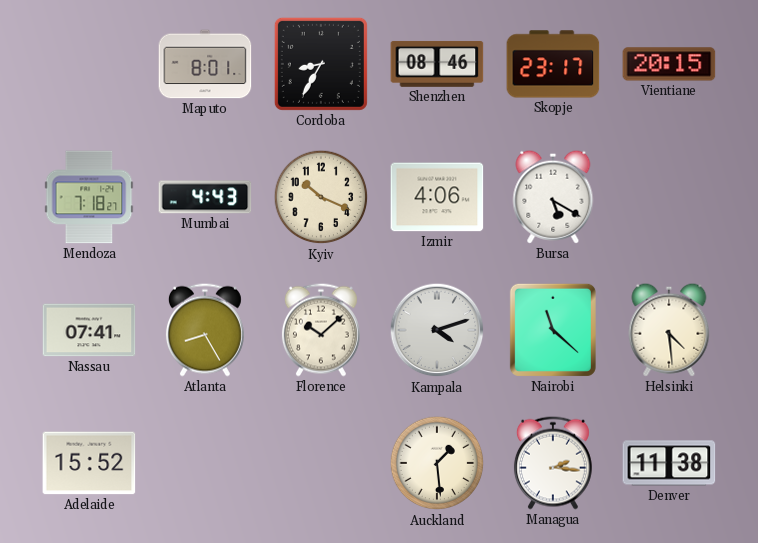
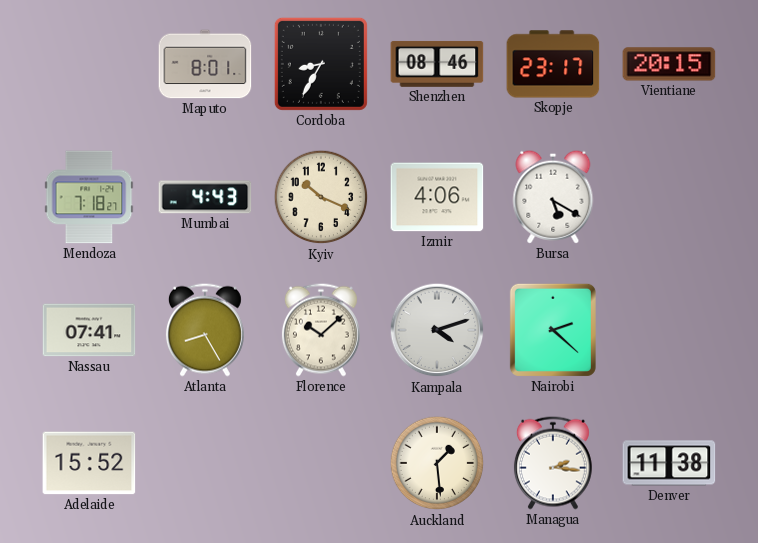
Nairobi: 11:22 -> 2:22 (553, 330)
Helsinki: 4:29 -> none (669, 330)
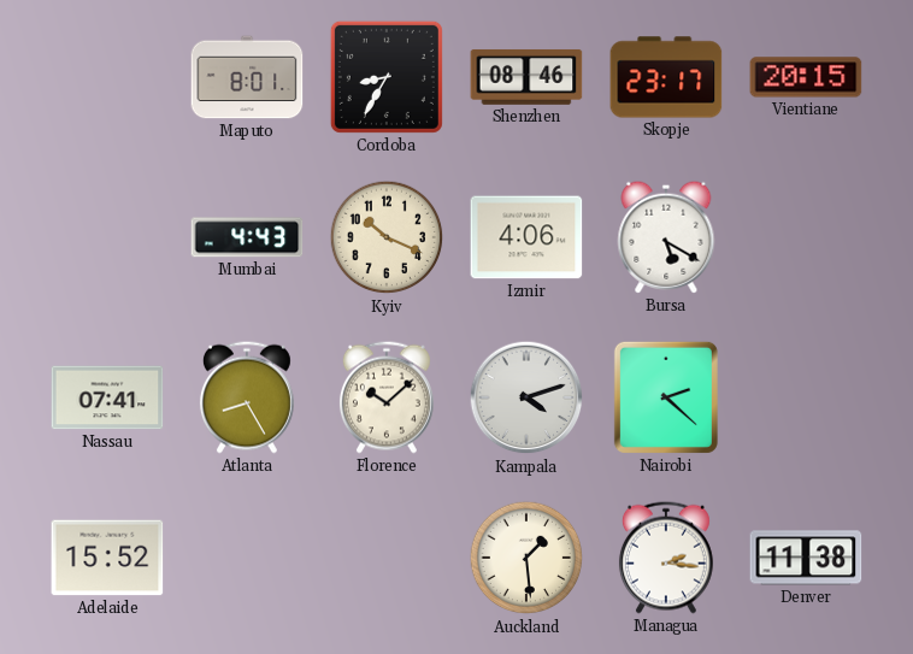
Mendoza: 7:18 -> none (89, 197)
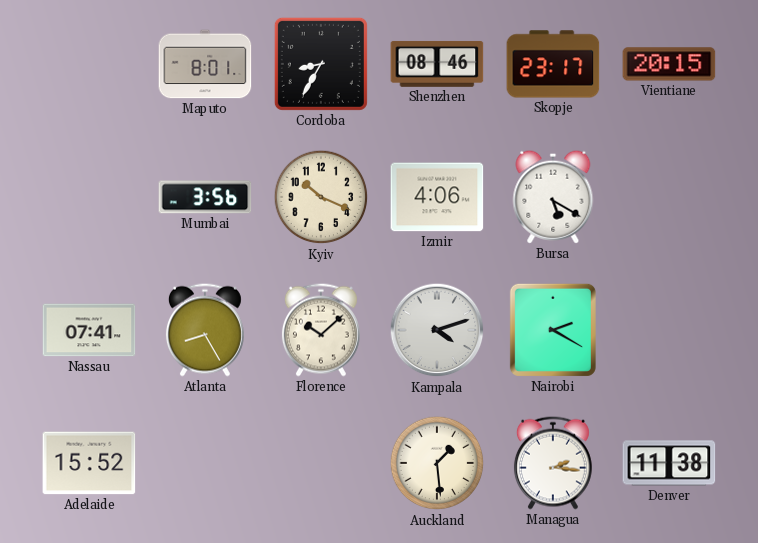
Mumbai: 4:43 -> 3:56 (205, 197)
Nairobi: 2:22 -> 2:20 (553, 330)
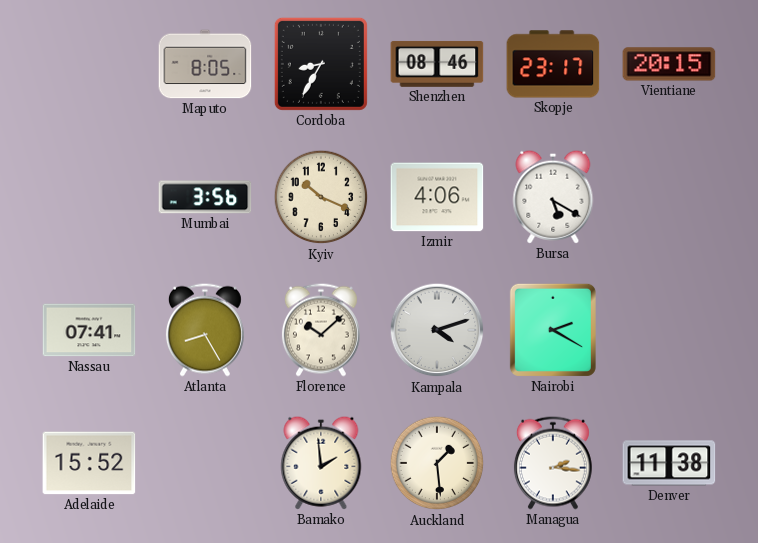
Maputo: 8:01 -> 8:05 (205, 64)
Bamako: none -> 1:59 (321, 463)
